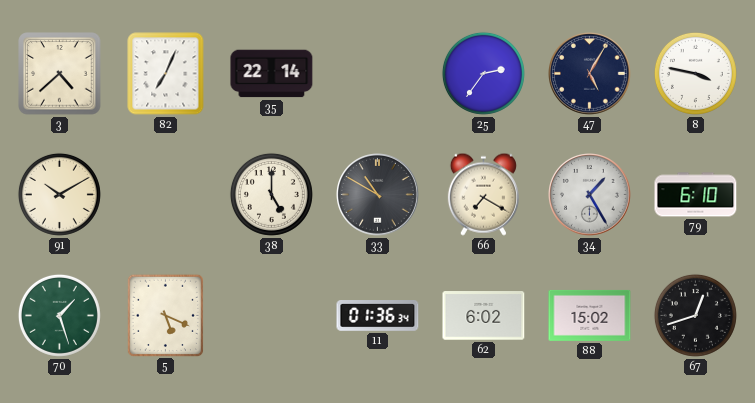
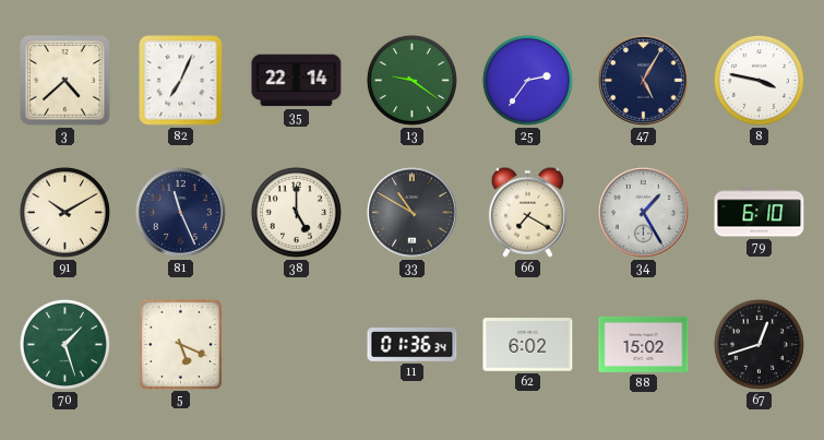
13: none -> 9:21 (411, 80)
81: none -> 11:26 (181, 213)
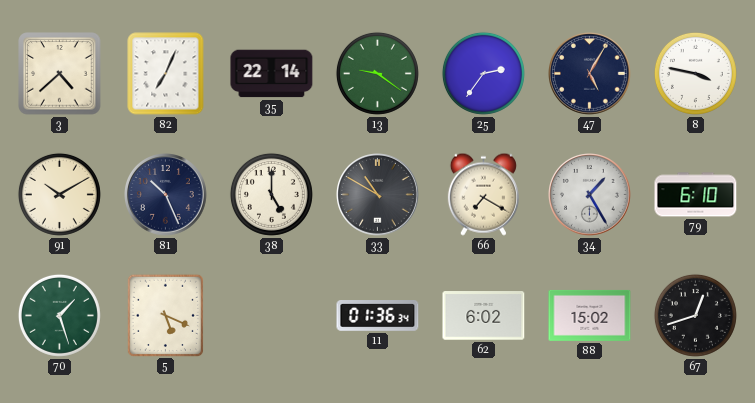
81: 11:26 -> 10:26 (166, 195)
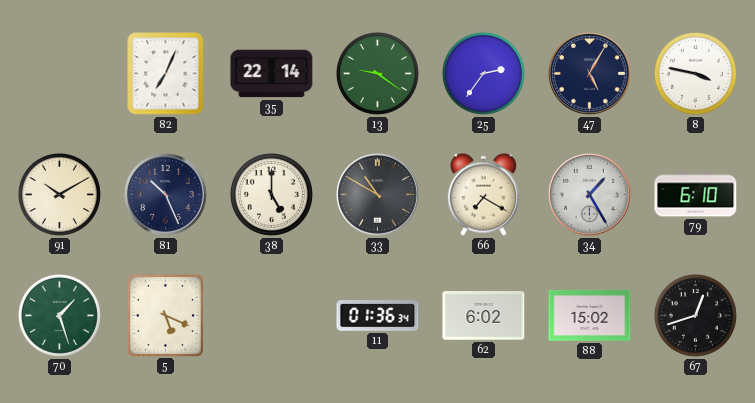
3: 4:38 -> none (60, 74)
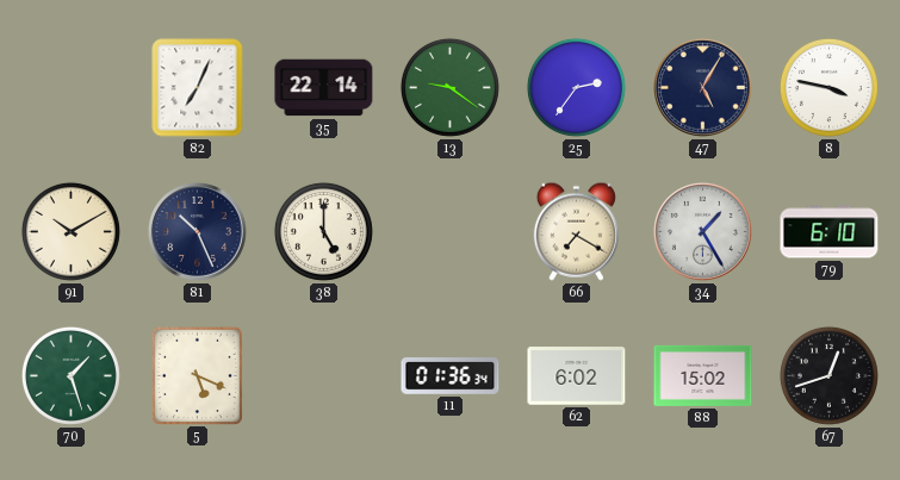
33: 10:50 -> none (378, 195)
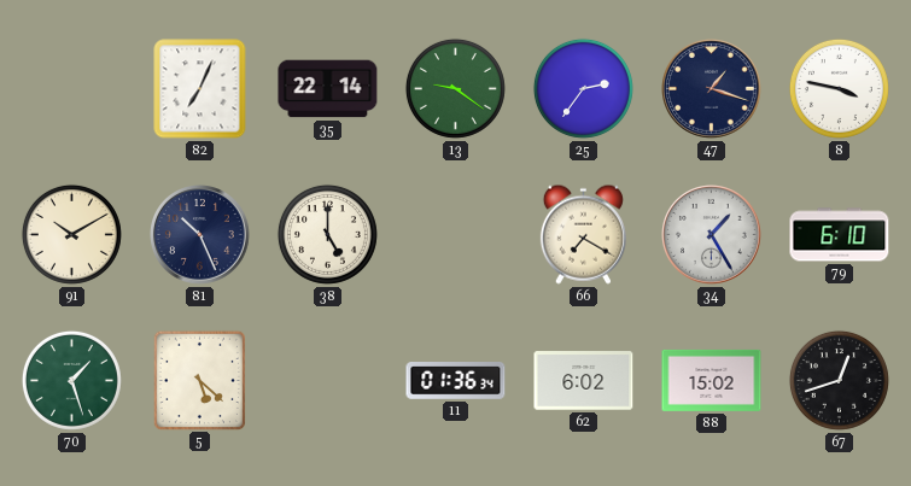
47: 5:05 -> 1:18 (712, 89)
5: 5:19 -> 5:22 (199, 380)
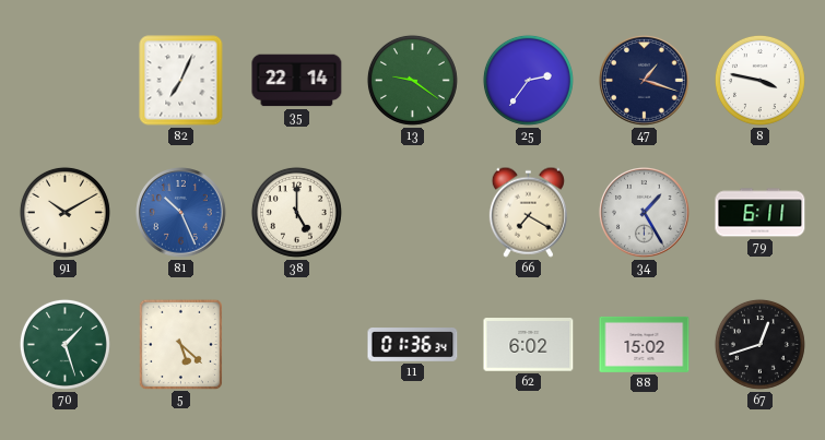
81 dial: navy -> blue (181, 213)
79: 6:10 -> 6:11 (761, 213)
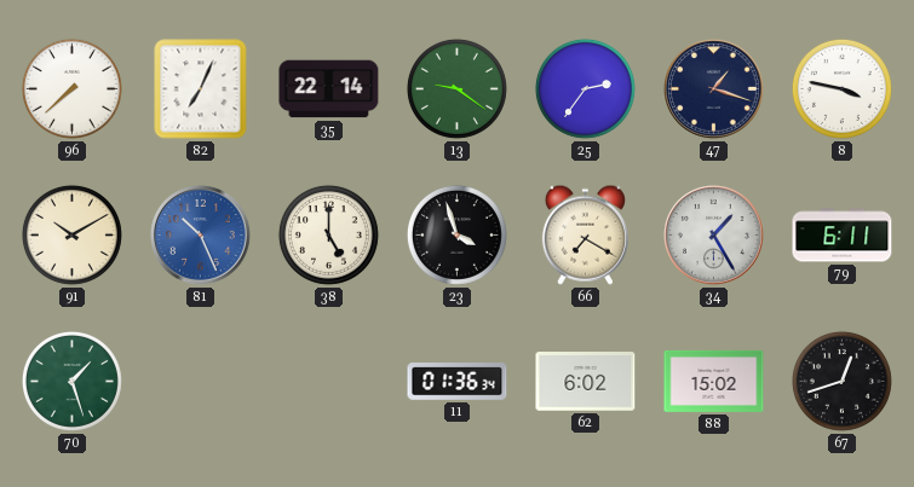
96: none -> 7:38 (71, 88)
23: none -> 3:57 (456, 234)
5: 5:22 -> none (180, 344)
